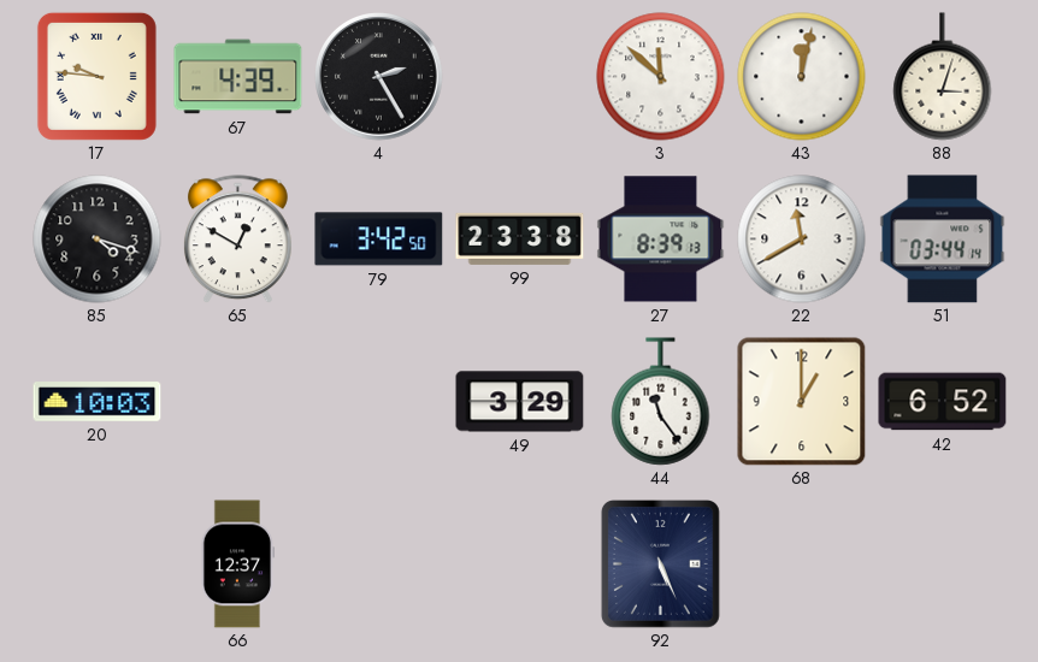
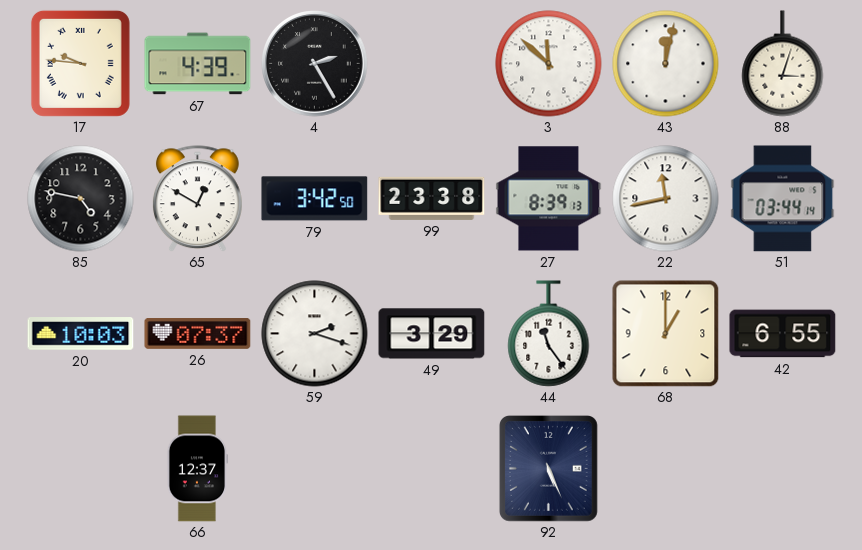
85: 4:18 -> 4:47 (81, 199)
22: 11:40 -> 11:43 (666, 199)
26: none -> 07:37 (198, 334)
59: none -> 2:18 (315, 334)
42: 6:52 -> 6:55 (783, 334)
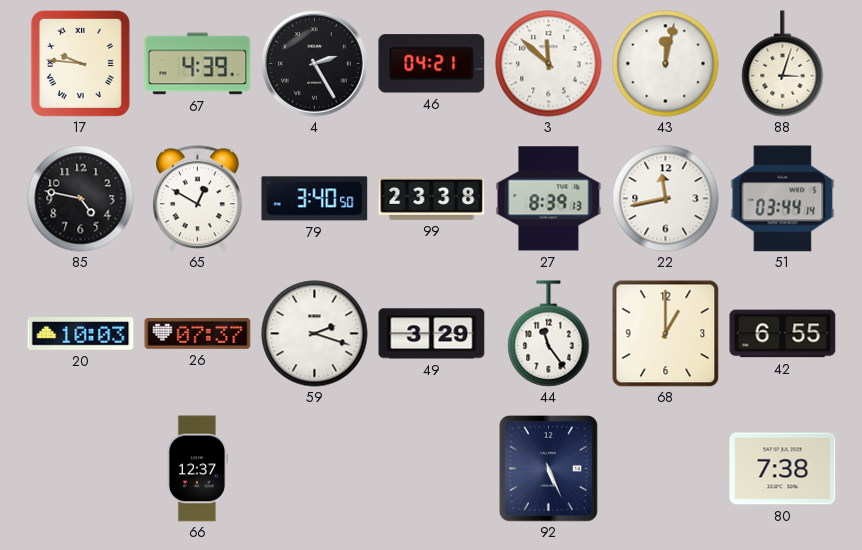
46: none -> 04:21 (432, 64)
79: 3:42 -> 3:40 (315, 199)
80: none -> 7:38 (783, 469)
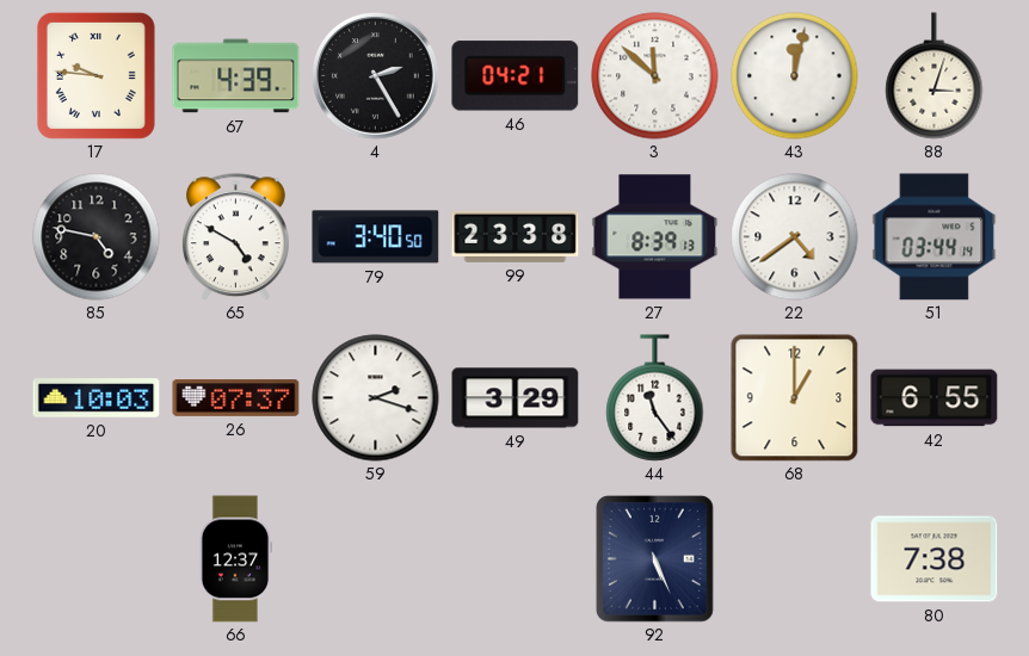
65: 12:50 -> 4:50 (235, 237)
22: 11:43 -> 4:39 (795, 237)
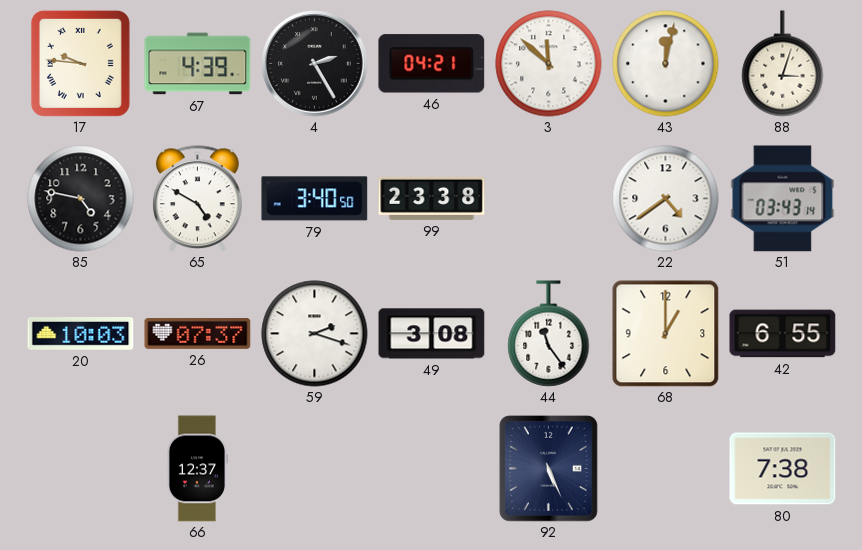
27: 8:39 -> none (655, 237)
51: 03:44 -> 03:43 (783, 199)
49: 3:29 -> 3:08 (432, 334)
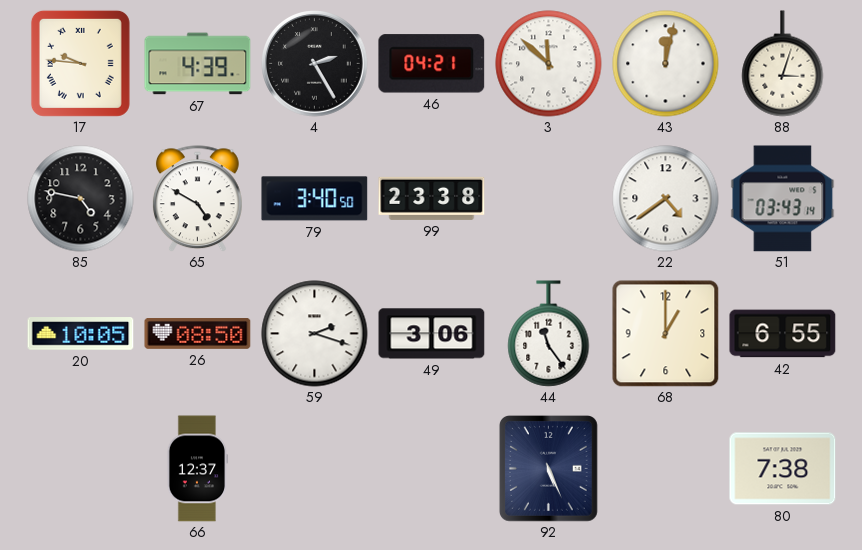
20: 10:03 -> 10:05 (81, 334)
26: 07:37 -> 08:50 (198, 334)
49: 3:08 -> 3:06 (432, 334)
